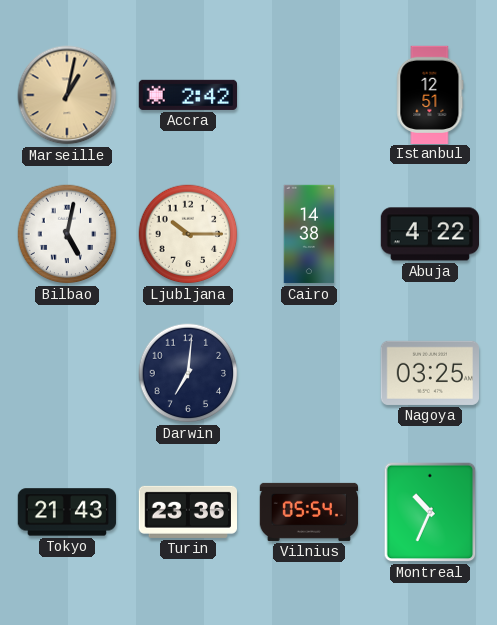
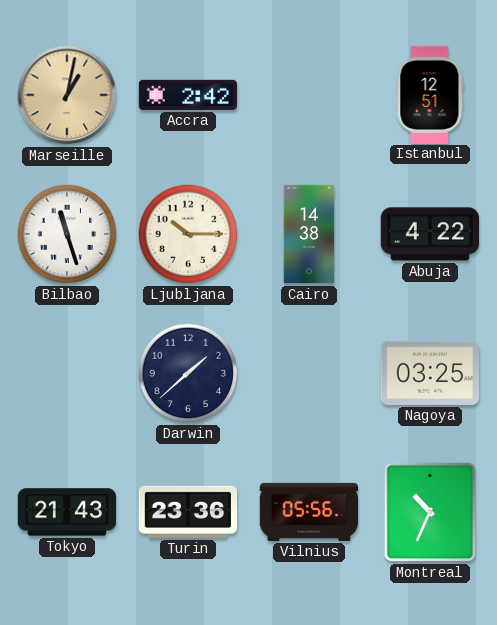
Bilbao: 5:02 -> 11:27 (67, 234)
Darwin: 7:01 -> 1:38 (188, 373)
Vilnius: 05:54 -> 05:56 (309, 512)
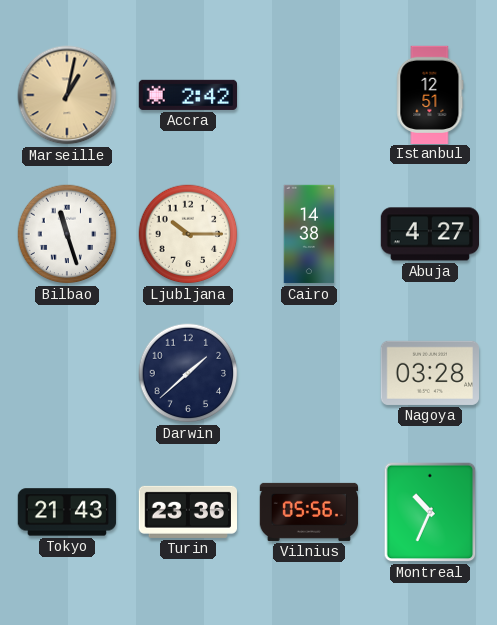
Abuja: 4:22 -> 4:27 (429, 234)
Nagoya: 03:25 -> 03:28 (429, 373)
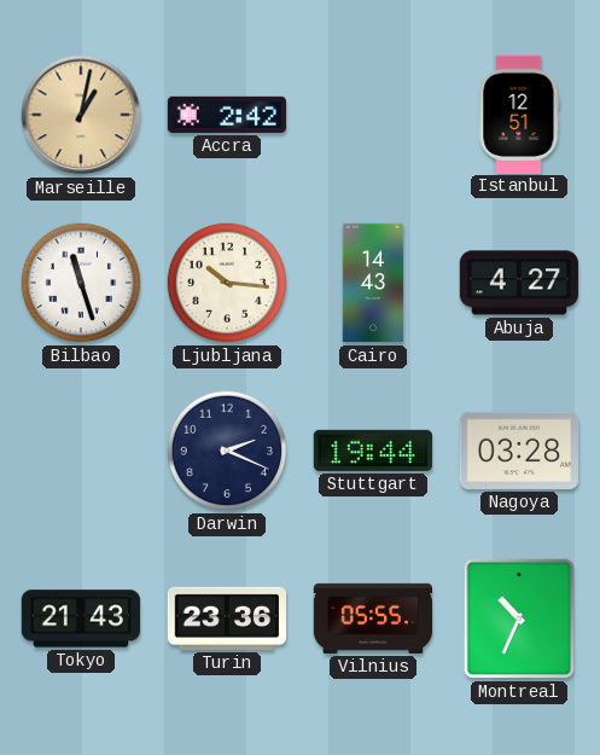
Ljubljana: 10:15 -> 10:16 (227, 283)
Cairo: 14:38 -> 14:43 (373, 283)
Darwin: 1:38 -> 2:19 (227, 451)
Stuttgart: none -> 19:44 (372, 451)
Vilnius: 05:56 -> 05:55 (373, 618)
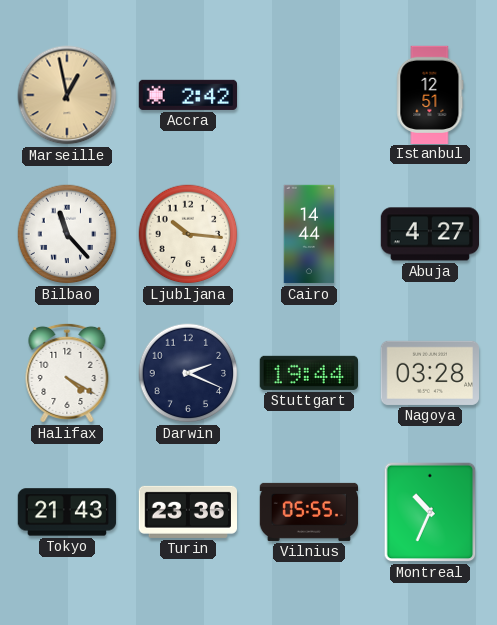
Marseille: 1:02 -> 12:58 (67, 95)
Bilbao: 11:27 -> 11:23 (67, 234)
Cairo: 14:43 -> 14:44 (309, 234)
Halifax: none -> 4:20 (67, 373)
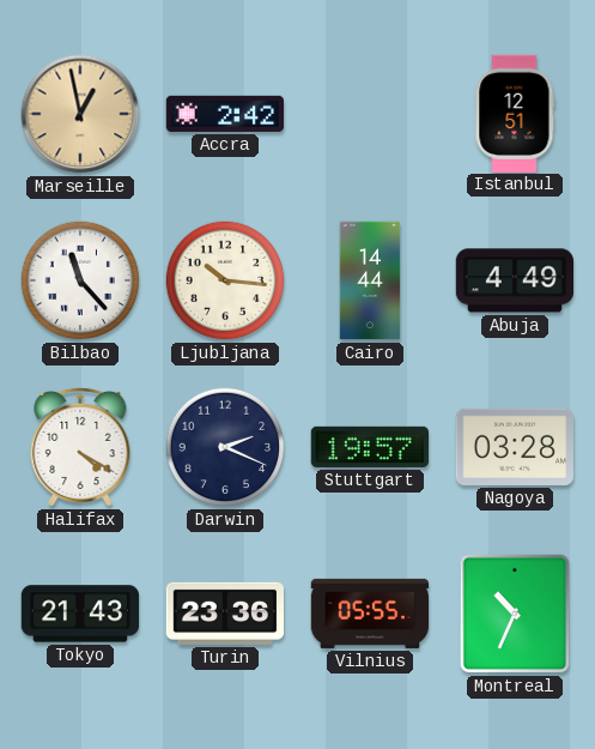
Abuja: 4:27 -> 4:49 (514, 280)
Stuttgart: 19:44 -> 19:57 (369, 447)
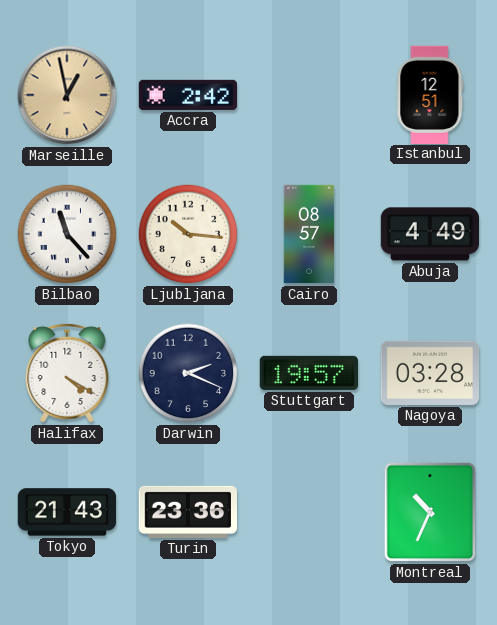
Cairo: 14:44 -> 08:57 (309, 234)
Vilnius: 05:55 -> none (370, 614)
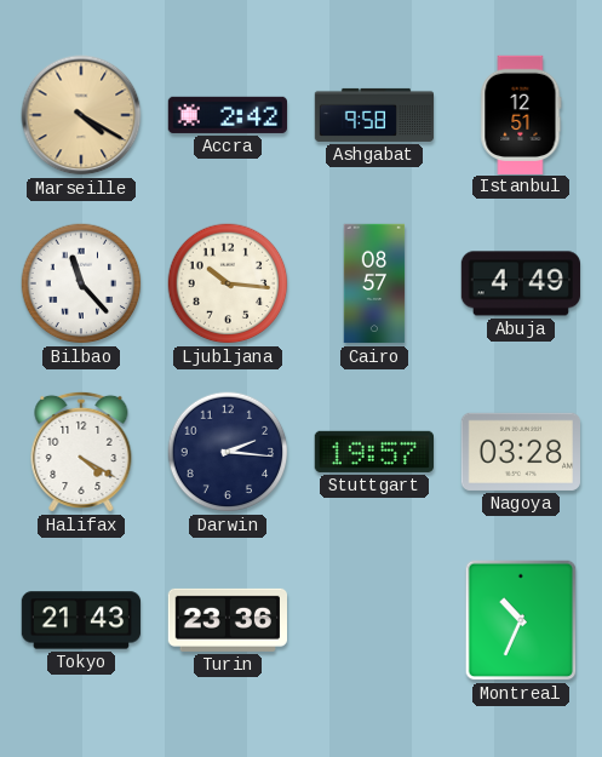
Marseille: 12:58 -> 4:20 (81, 115)
Ashgabat: none -> 9:58 (374, 115)
Darwin: 2:19 -> 2:16 (228, 452)
